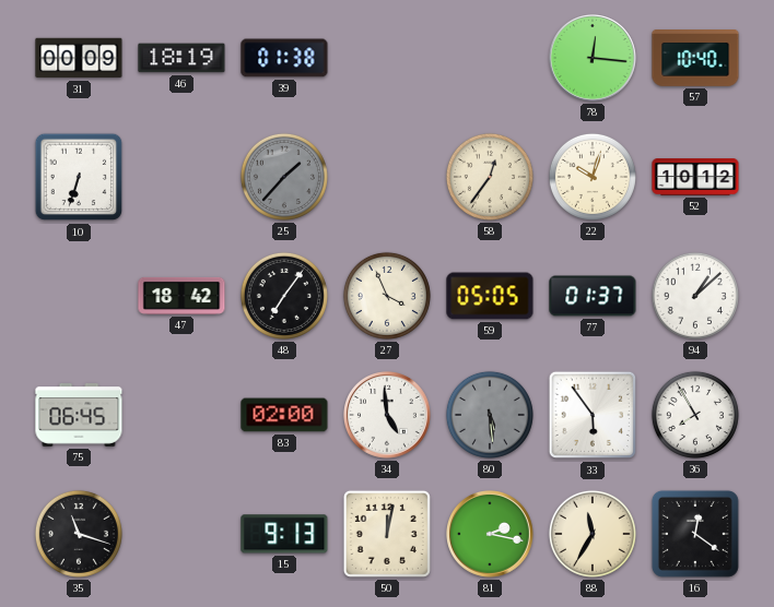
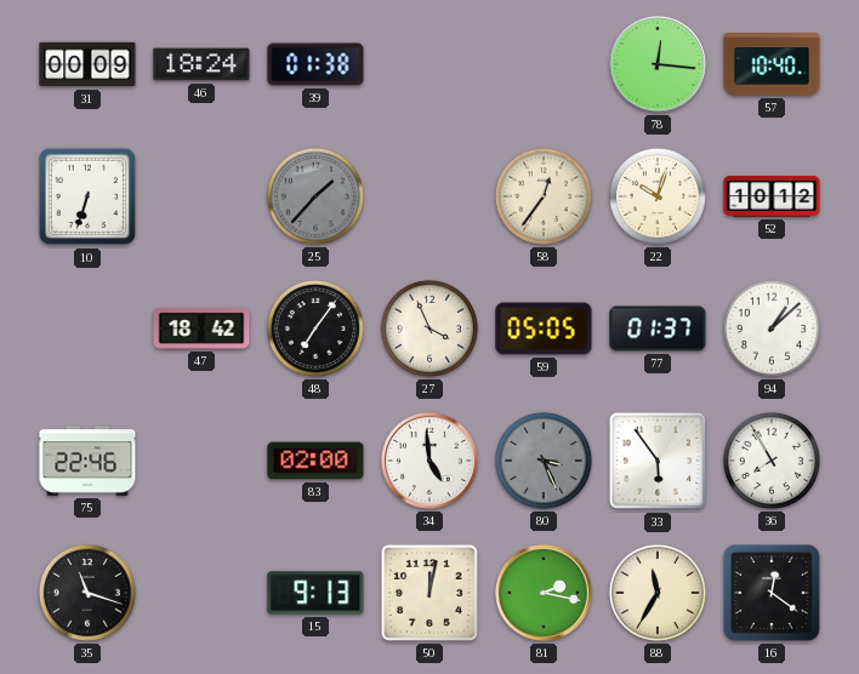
46: 18:19 -> 18:24 (201, 64)
75: 06:45 -> 22:46 (87, 462)
80: 5:29 -> 3:26 (544, 461)
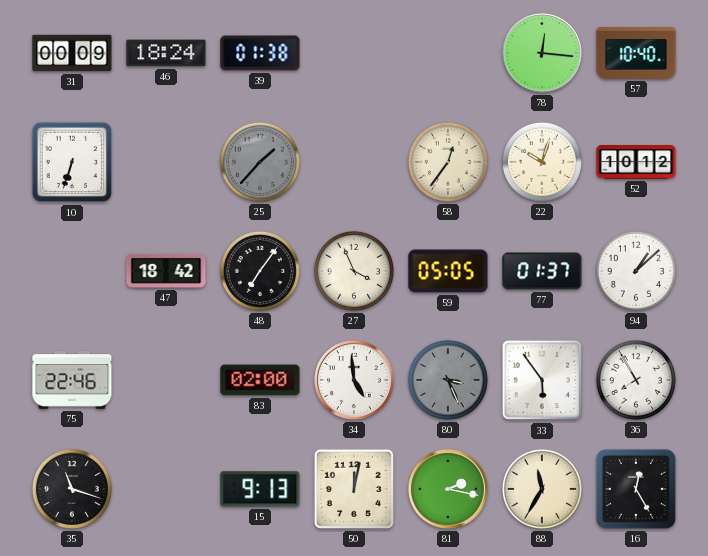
16: 12:21 -> 12:25 (636, 489)
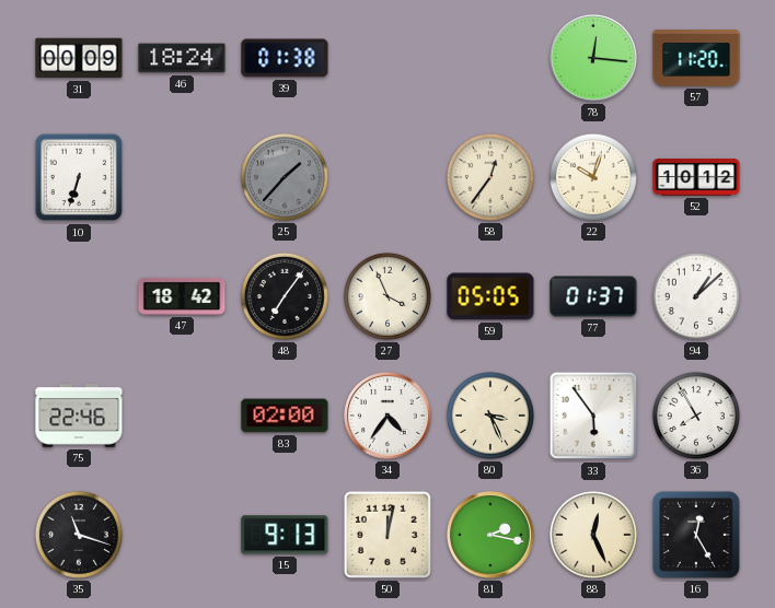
57: 10:40 -> 11:20 (696, 59)
34: 4:59 -> 4:36 (389, 417)
80 dial: grey -> cream (490, 416)
88: 11:35 -> 12:26 (593, 535)
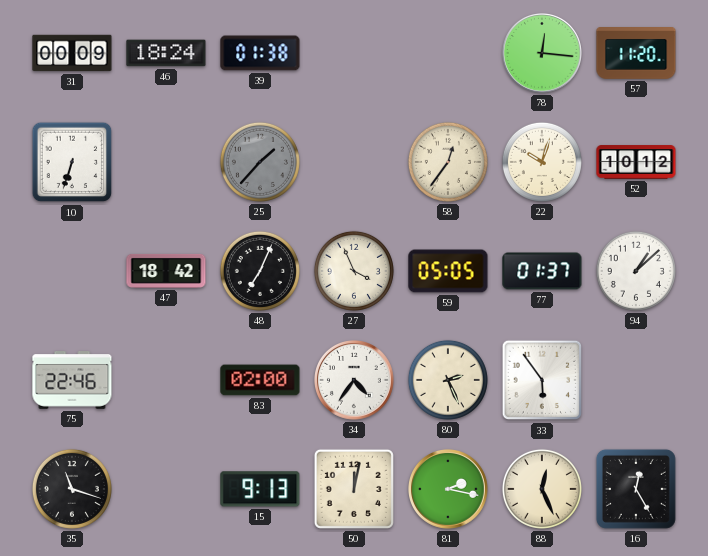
48: 7:06 -> 7:04 (260, 271)
80: 3:26 -> 2:26 (448, 380)
36: 7:55 -> none (696, 416)
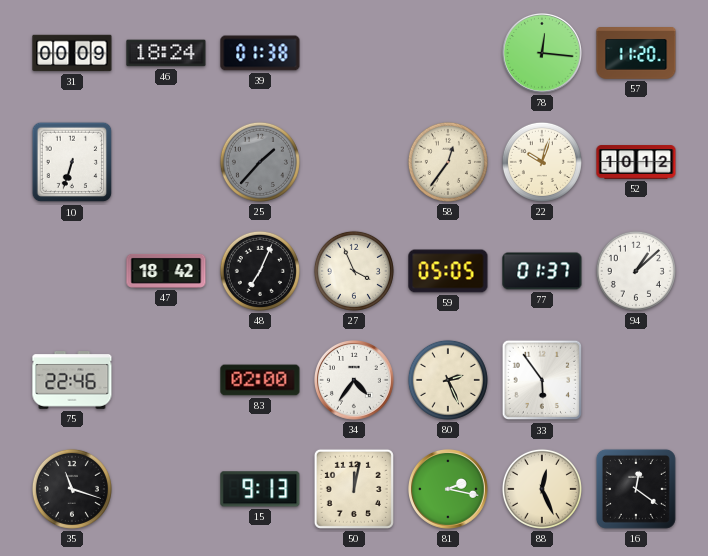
16: 12:25 -> 12:21 (636, 489)
